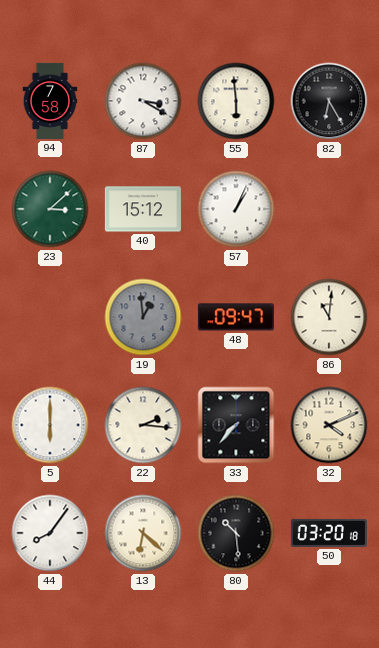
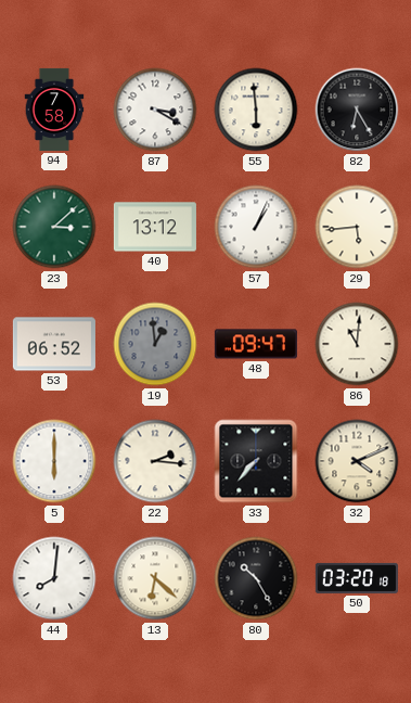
40: 15:12 -> 13:12 (155, 227)
29: none -> 5:44 (357, 227)
53: none -> 06:52 (54, 344)
44: 8:06 -> 8:01 (54, 578)
80: 10:29 -> 10:25 (256, 578)
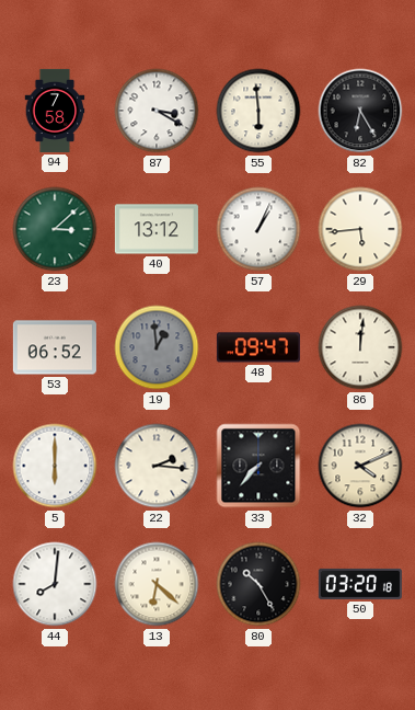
86: 11:01 -> 12:01 (360, 347)
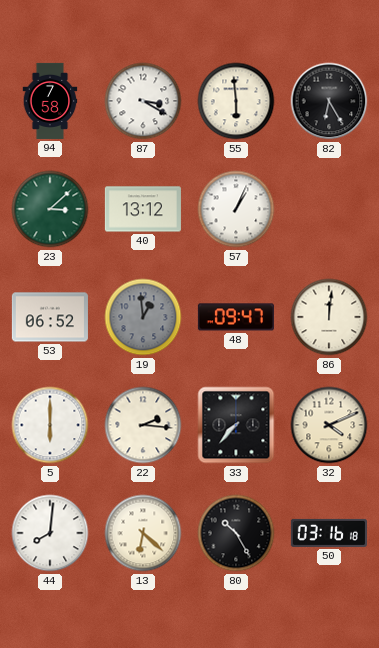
29: 5:44 -> none (360, 229)
50: 03:20 -> 03:16 (329, 533)
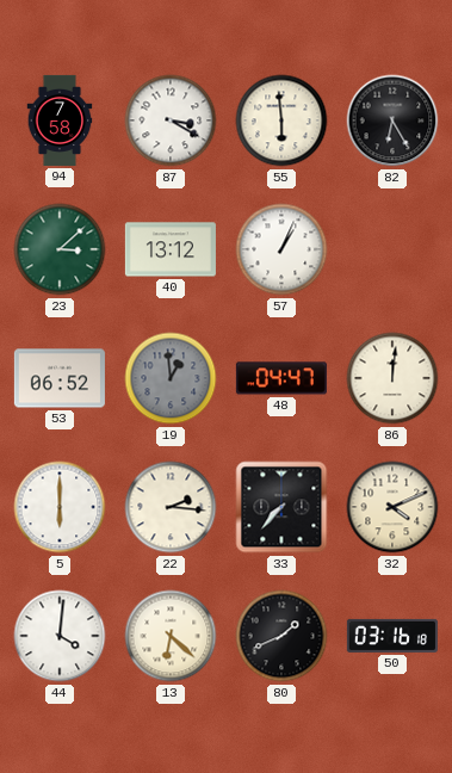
48: 09:47 -> 04:47 (281, 378)
44: 8:01 -> 4:01 (60, 636)
80: 10:25 -> 1:41 (281, 636)
